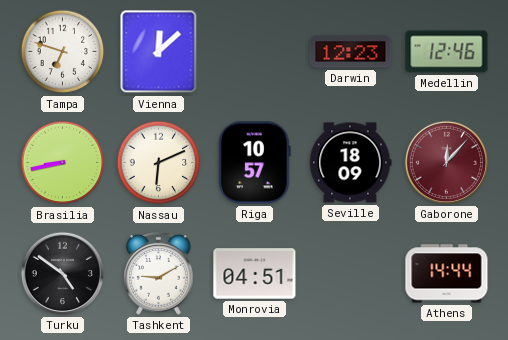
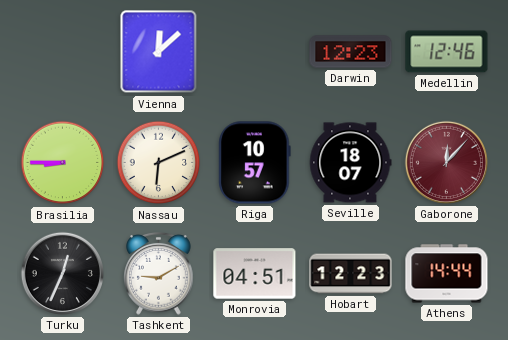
Tampa: 6:48 -> none (63, 52)
Brasilia: 8:43 -> 8:45 (63, 163)
Seville: 18:09 -> 18:07 (350, 163)
Turku: 4:51 -> 12:34 (62, 273)
Hobart: none -> 12:23 (351, 274)
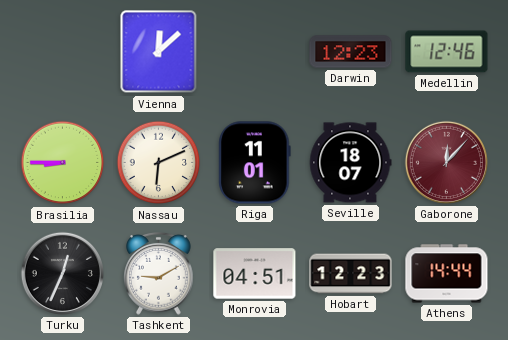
Riga: 10:57 -> 11:01 (255, 163)
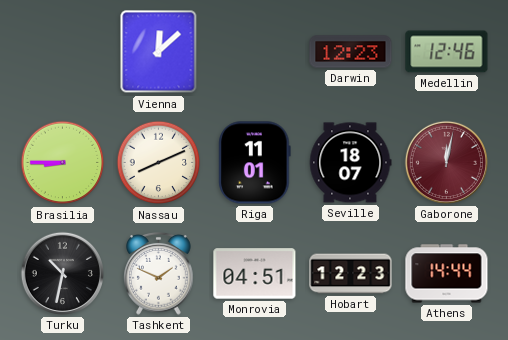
Nassau: 6:11 -> 8:11 (159, 163)
Gaborone: 12:07 -> 12:02 (446, 162)
Turku: 12:34 -> 10:32 (62, 273)
Tashkent: 9:10 -> 1:49 (159, 274)
